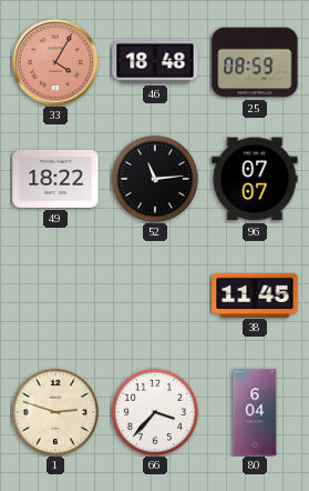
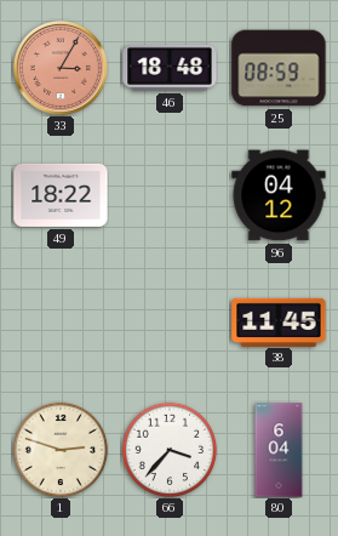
33: 4:05 -> 3:05 (61, 68)
52: 11:14 -> none (155, 179)
96: 07:07 -> 04:12 (279, 195)
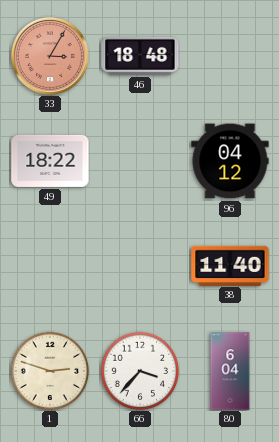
25: 08:59 -> none (279, 68)
38: 11:45 -> 11:40 (230, 265)
